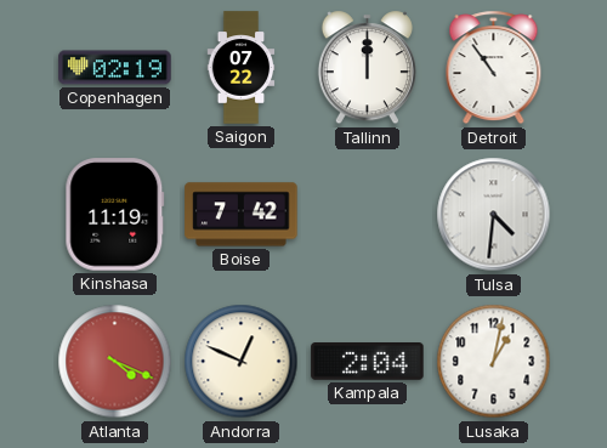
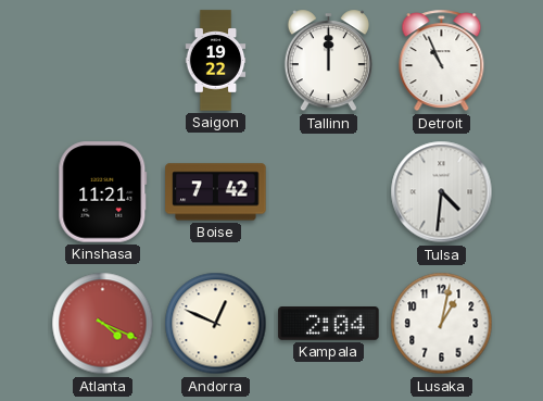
Copenhagen: 02:19 -> none (115, 68)
Saigon: 07:22 -> 19:22 (216, 61)
Detroit: 10:54 -> 10:56 (442, 61)
Kinshasa: 11:19 -> 11:21 (103, 192)
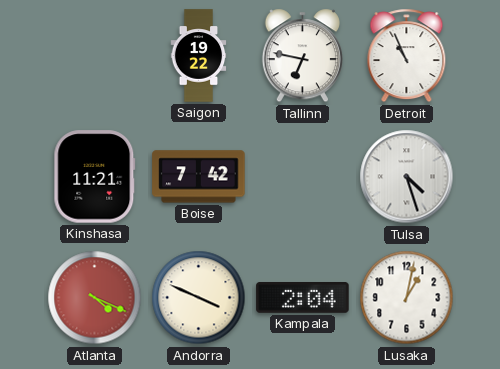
Tallinn: 12:00 -> 6:47 (302, 56)
Tulsa: 4:31 -> 4:27 (407, 177)
Andorra: 12:49 -> 3:49 (199, 298)
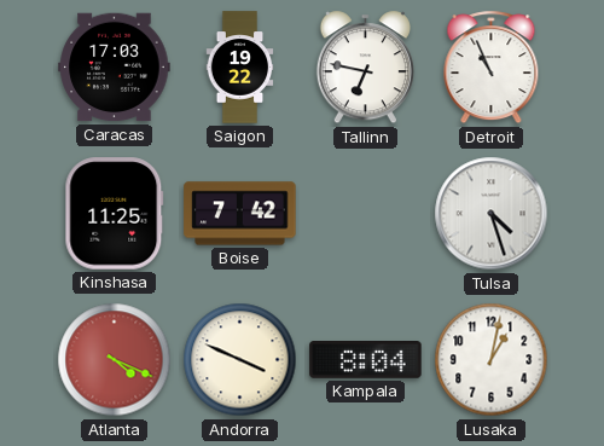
Caracas: none -> 17:03 (115, 68)
Kinshasa: 11:21 -> 11:25 (115, 214)
Kampala: 2:04 -> 8:04 (366, 360)
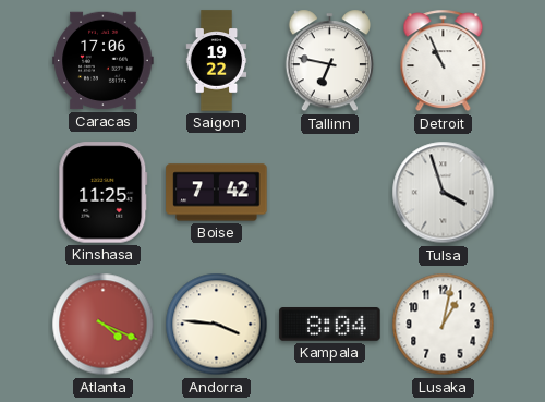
Caracas: 17:03 -> 17:06 (104, 61)
Tulsa: 4:27 -> 3:57 (444, 193)
Andorra: 3:49 -> 3:46 (217, 325)
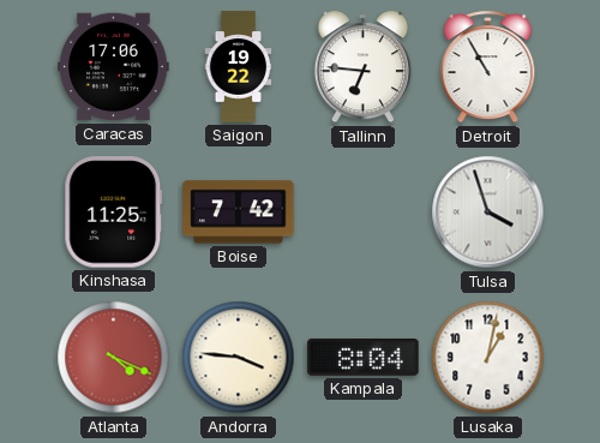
Tallinn: 6:47 -> 6:46 (362, 67)
Detroit: 10:56 -> 10:55 (488, 67)
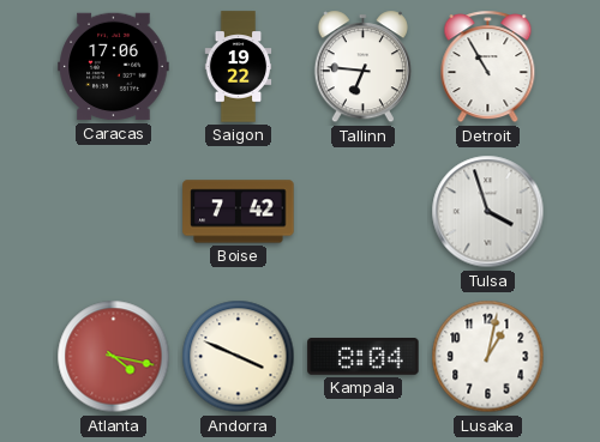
Kinshasa: 11:25 -> none (114, 212)
Atlanta: 4:19 -> 4:17 (114, 357)
Andorra: 3:46 -> 3:49 (239, 357)
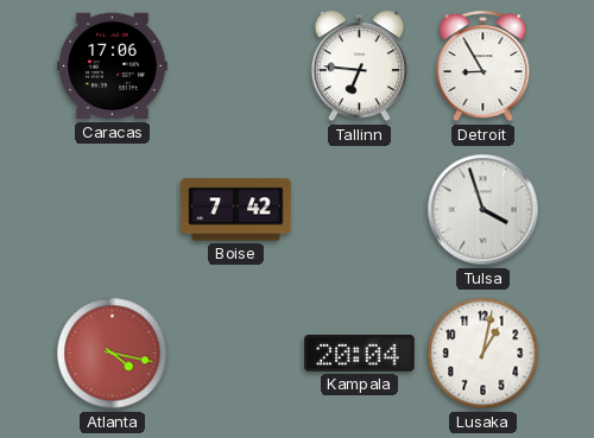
Saigon: 19:22 -> none (239, 67)
Detroit: 10:55 -> 8:55 (484, 66)
Andorra: 3:49 -> none (239, 357)
Kampala: 8:04 -> 20:04 (360, 354)
